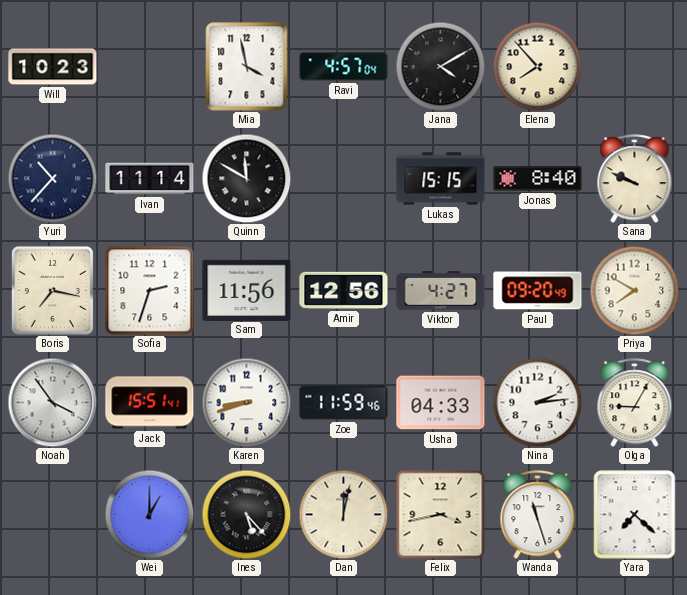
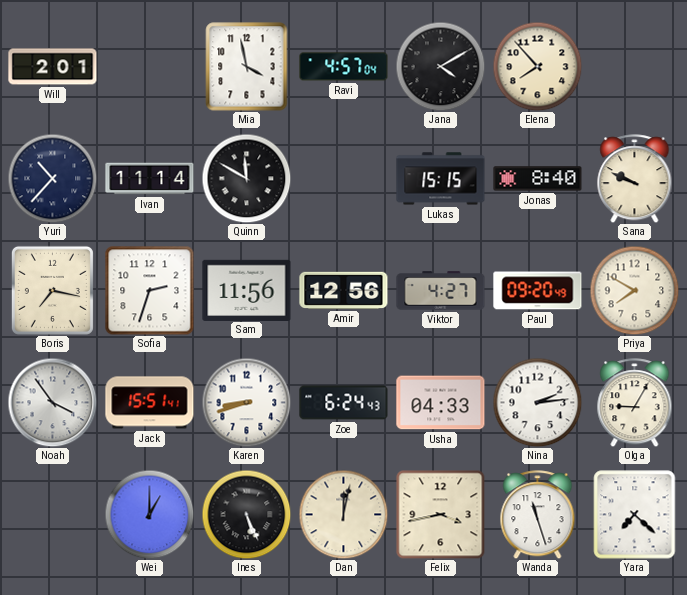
Will: 10:23 -> 2:01 (53, 67)
Zoe: 11:59 -> 6:24 (344, 403)
Ines: 5:23 -> 5:26 (246, 514)
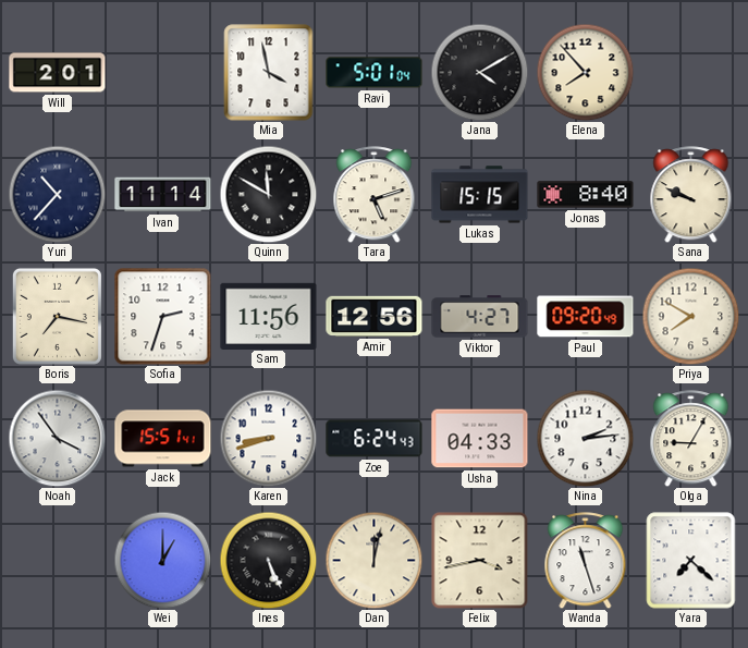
Ravi: 4:57 -> 5:01 (375, 73)
Tara: none -> 5:12 (375, 195)
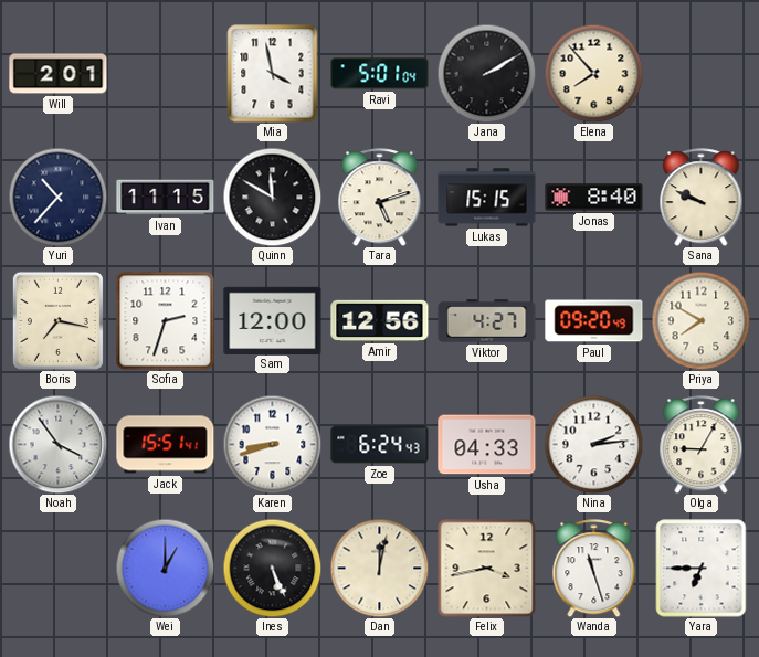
Jana: 4:10 -> 2:10 (486, 73)
Ivan: 11:14 -> 11:15 (166, 198)
Sam: 11:56 -> 12:00 (273, 320)
Yara: 7:22 -> 6:45 (702, 569)
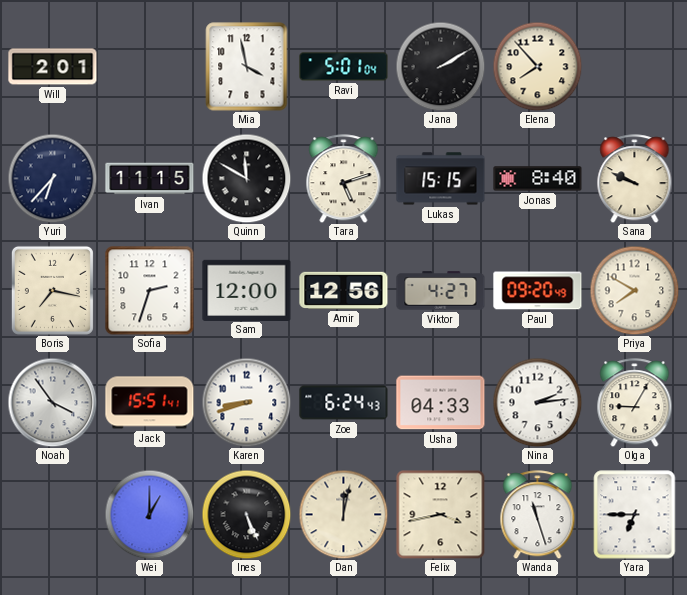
Yuri: 10:37 -> 6:37 (52, 178)
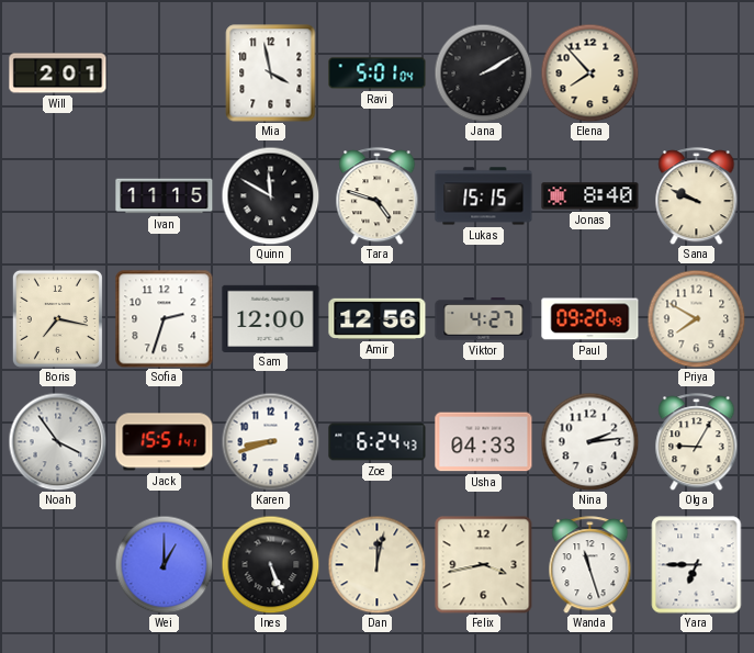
Yuri: 6:37 -> none (52, 178)
Tara: 5:12 -> 4:48 (378, 196)
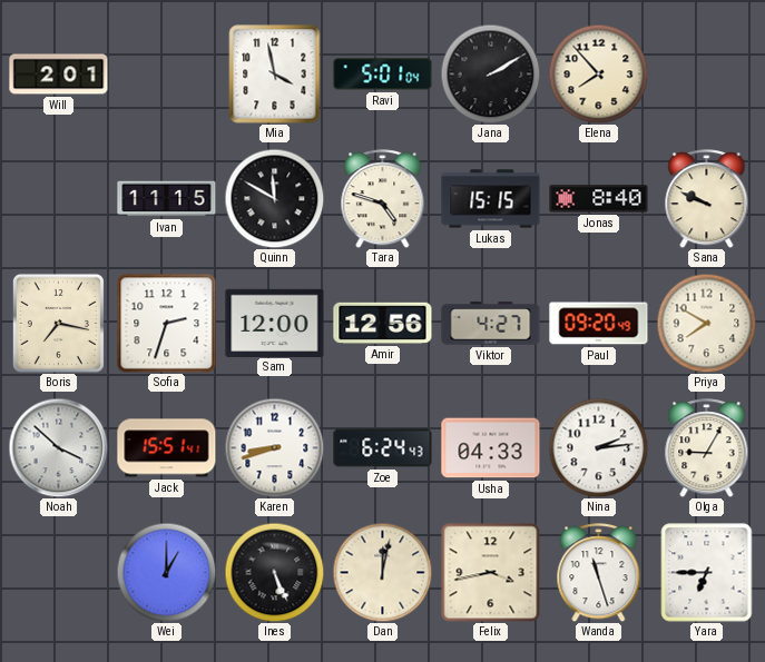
Noah: 3:54 -> 3:52 (58, 447)
